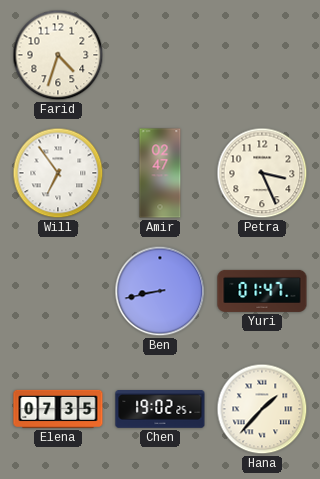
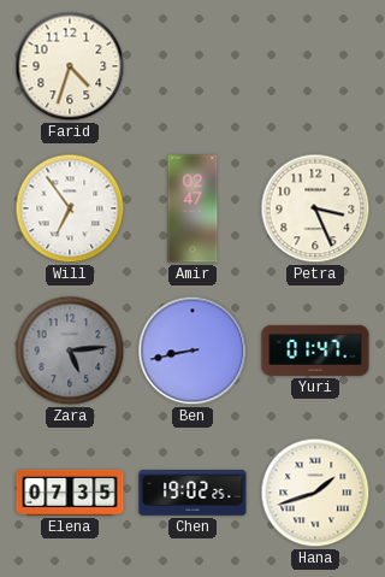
Zara: none -> 5:14 (70, 351)
Hana: 1:37 -> 1:42 (315, 493)
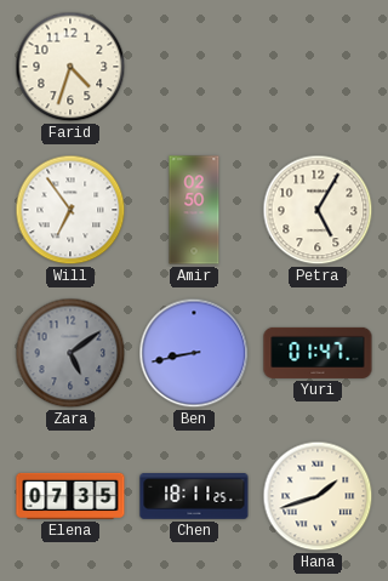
Amir: 02:47 -> 02:50 (194, 210)
Petra: 3:26 -> 5:05 (318, 210)
Zara: 5:14 -> 5:09 (70, 353)
Chen: 19:02 -> 18:11 (194, 497)
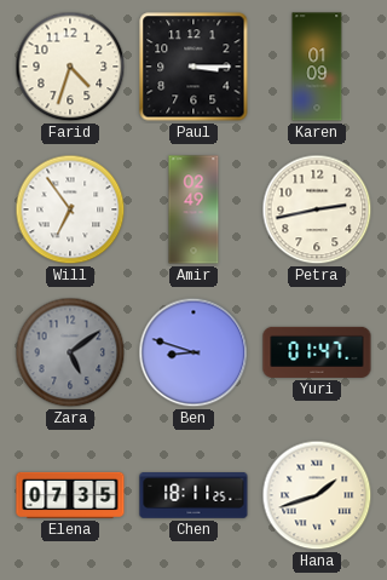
Paul: none -> 3:15 (193, 67)
Karen: none -> 01:09 (317, 67)
Amir: 02:50 -> 02:49 (193, 209)
Petra: 5:05 -> 2:43 (317, 209)
Ben: 8:43 -> 8:48 (193, 352)
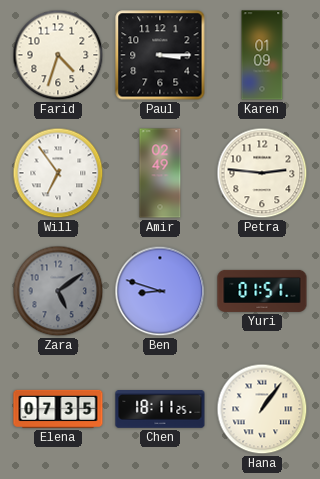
Petra: 2:43 -> 2:46 (262, 173)
Yuri: 01:47 -> 01:51 (262, 291)
Hana: 1:42 -> 1:06 (262, 409)
